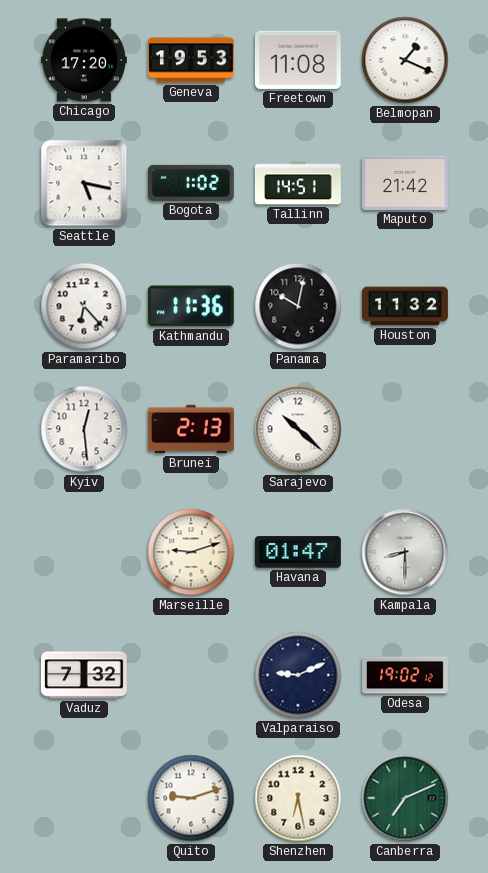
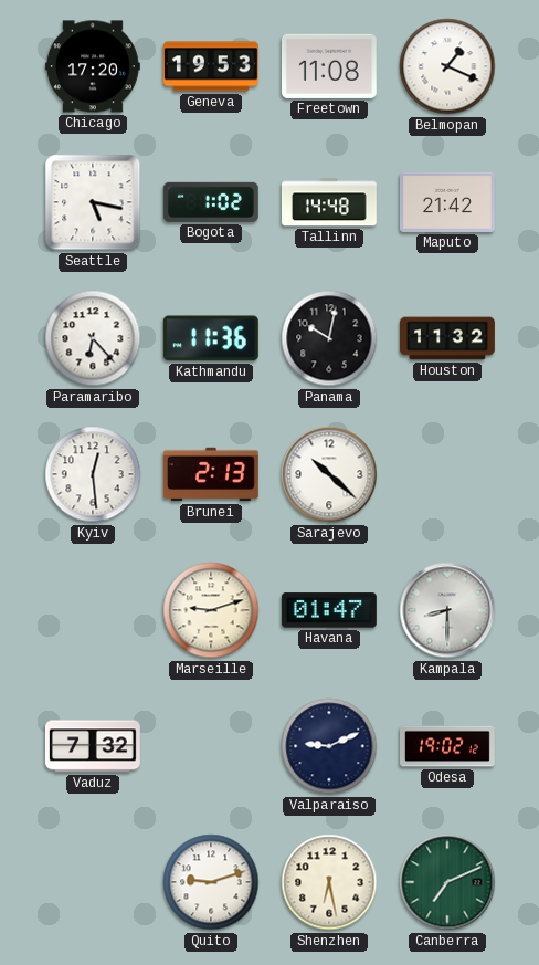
Tallinn: 14:51 -> 14:48 (329, 202)
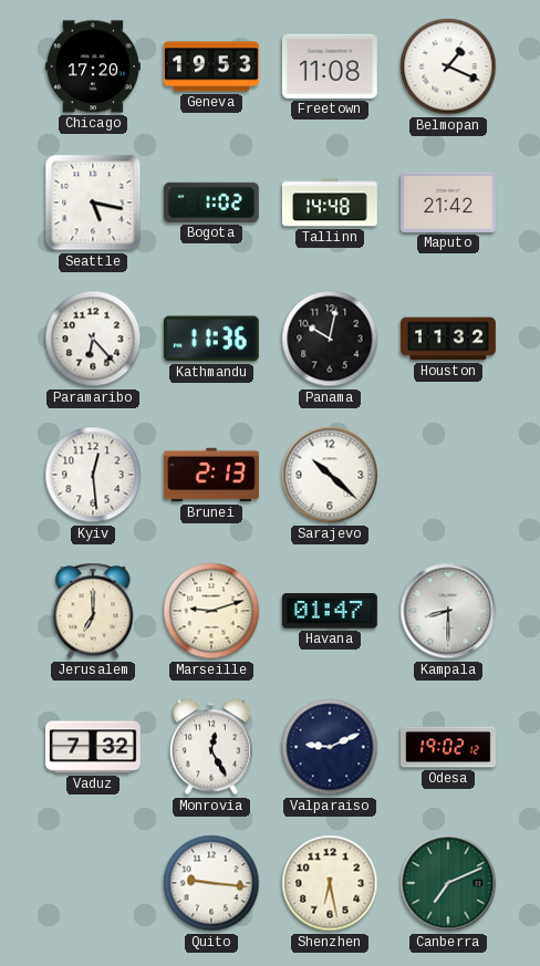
Jerusalem: none -> 7:00 (93, 611)
Monrovia: none -> 12:25 (211, 747)
Quito: 9:12 -> 9:16 (211, 883)
